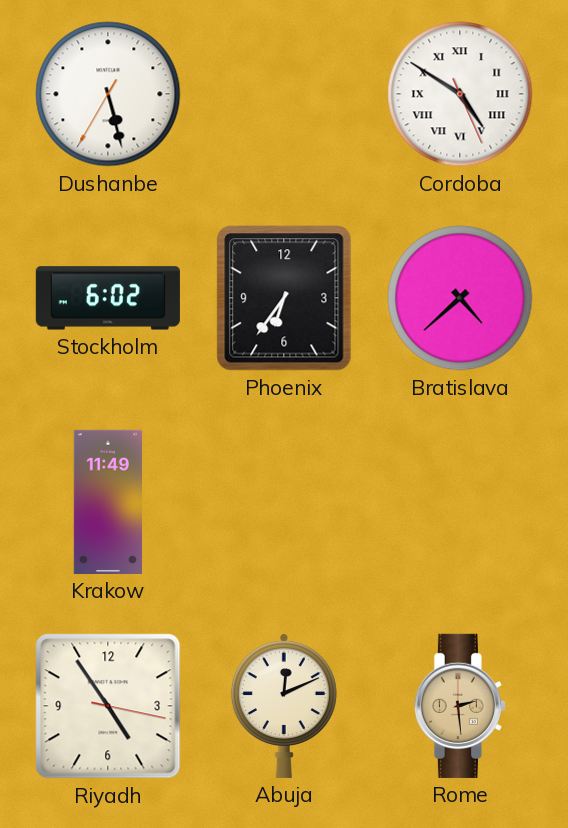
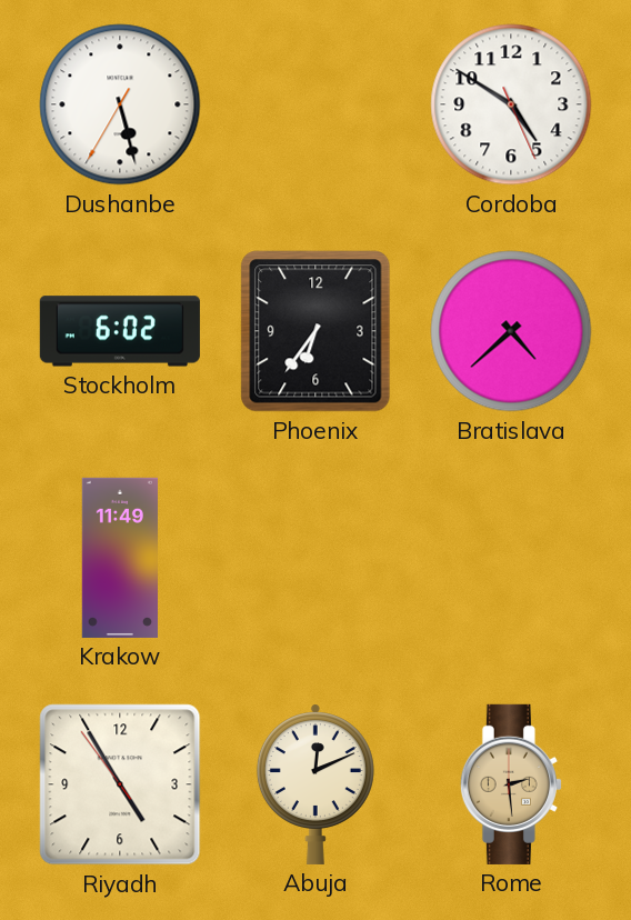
Cordoba numerals: Roman -> Arabic (511, 104)
Riyadh: 4:54:17 -> 4:54:54 (120, 784)
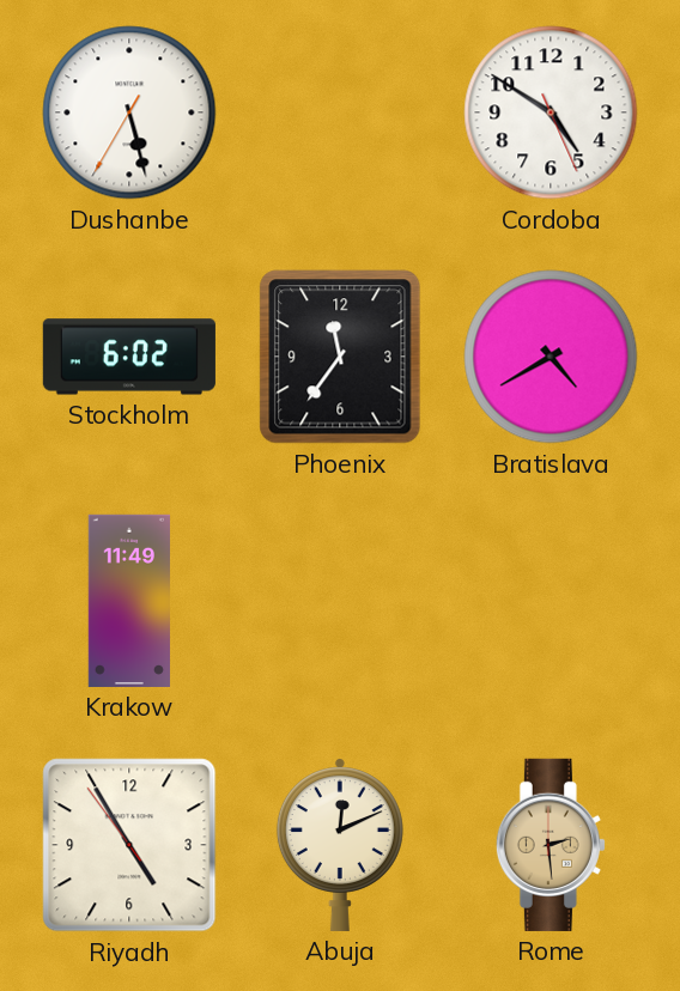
Phoenix: 6:36 -> 11:36 (340, 357)
Bratislava: 4:38 -> 4:40 (551, 357)
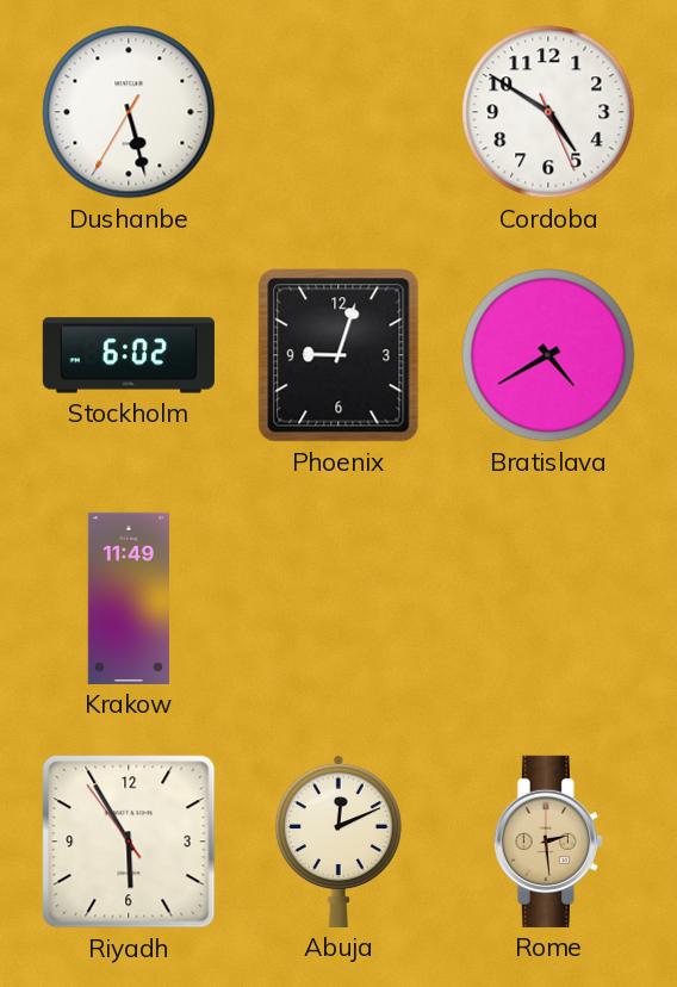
Phoenix: 11:36 -> 9:03 (338, 355)
Riyadh: 4:54 -> 5:54 (129, 842)
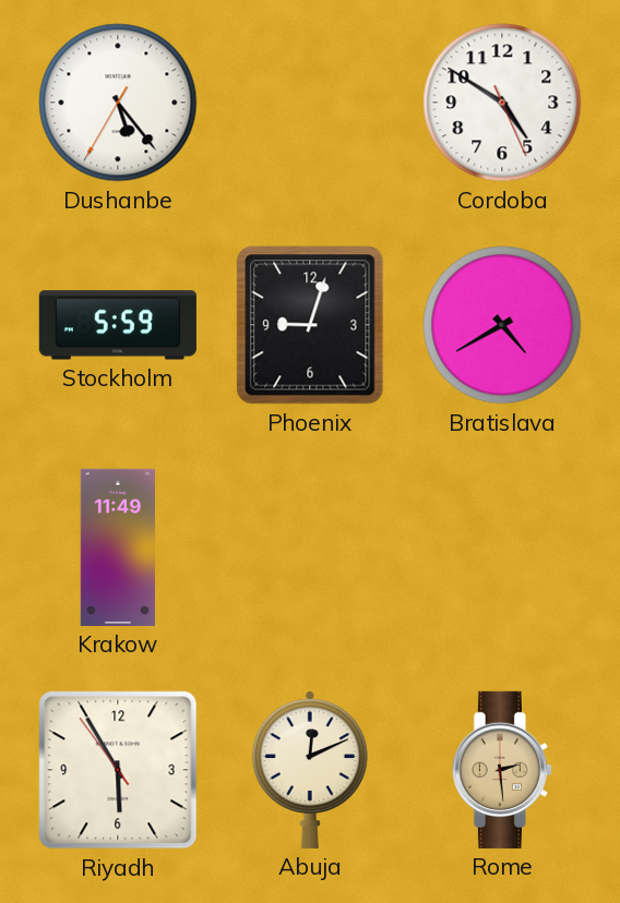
Dushanbe: 5:27 -> 5:23 (118, 103)
Stockholm: 6:02 -> 5:59 (118, 325)
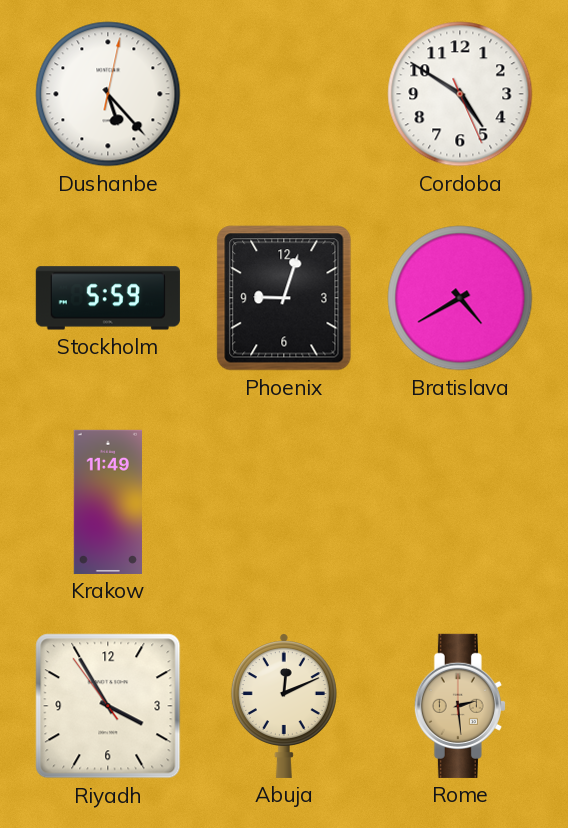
Dushanbe: 5:23:35 -> 5:23:02 (108, 94)
Riyadh: 5:54 -> 3:54 (108, 706)
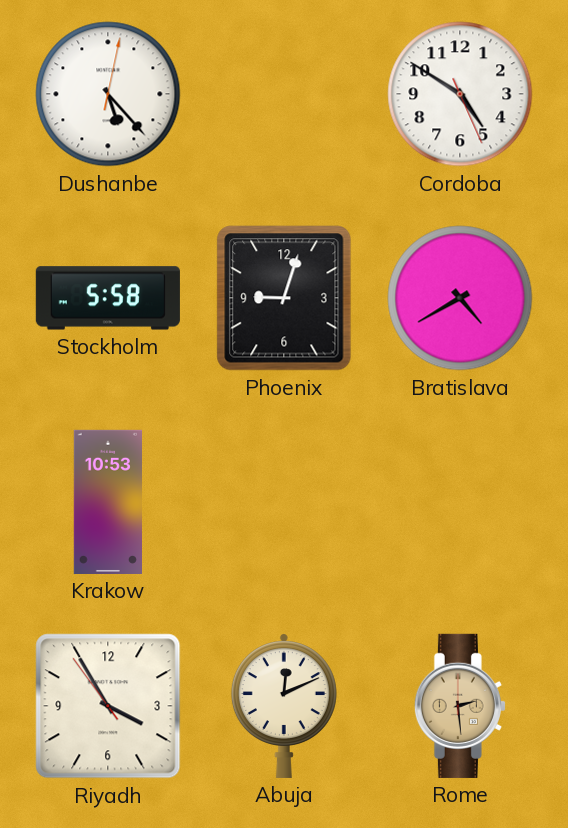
Stockholm: 5:59 -> 5:58 (108, 298)
Krakow: 11:49 -> 10:53 (107, 502)
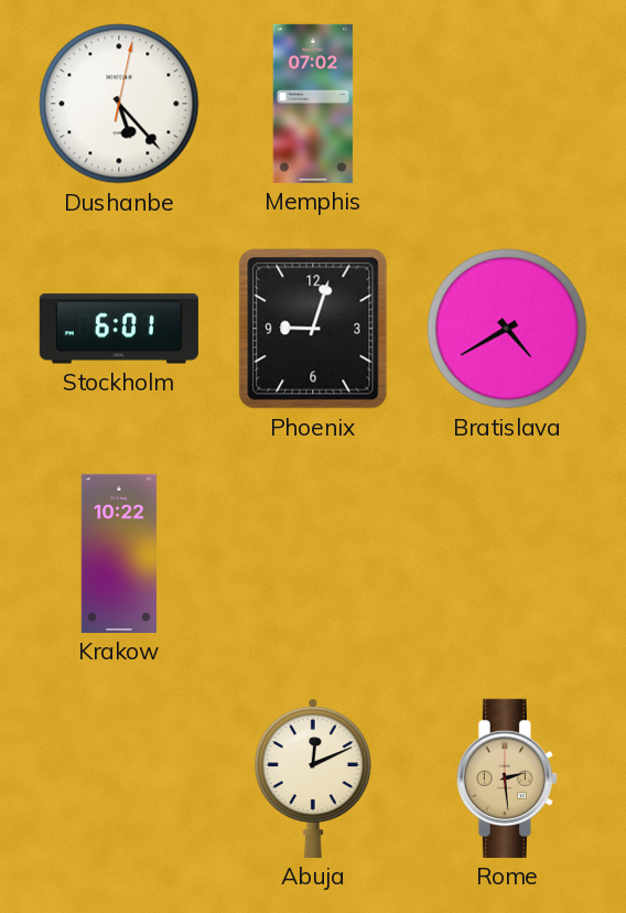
Memphis: none -> 07:02 (313, 104)
Cordoba: 4:50 -> none (460, 94)
Stockholm: 5:58 -> 6:01 (119, 329)
Krakow: 10:53 -> 10:22 (118, 554)
Riyadh: 3:54 -> none (108, 706)
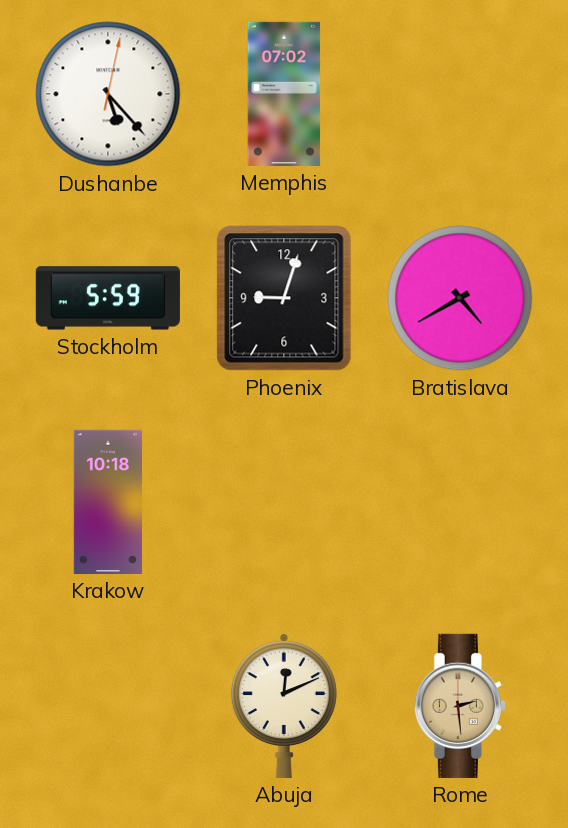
Stockholm: 6:01 -> 5:59 (108, 298)
Krakow: 10:22 -> 10:18 (107, 502)
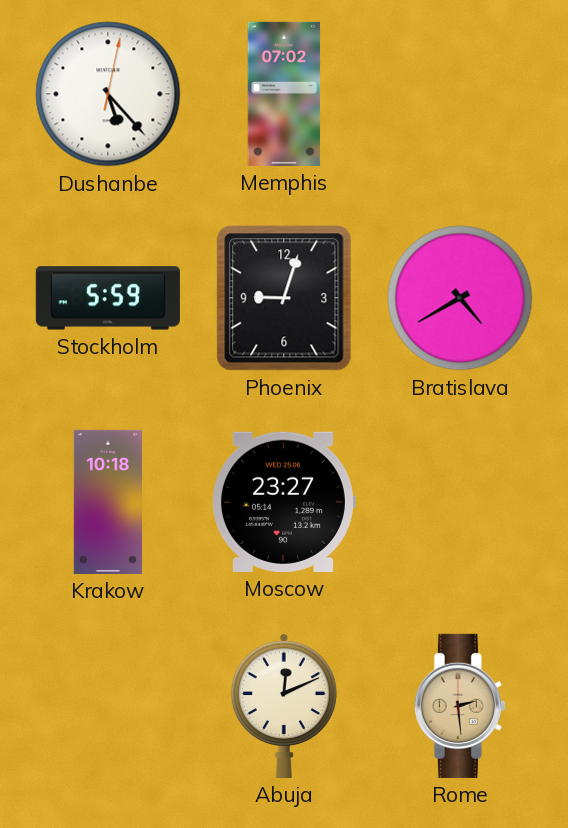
Moscow: none -> 23:27 (283, 502)
